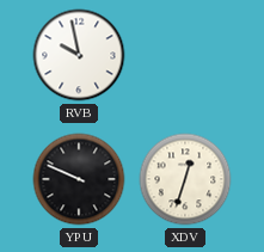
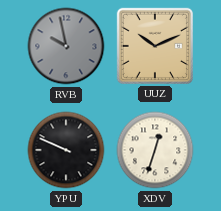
RVB dial: white -> grey (66, 46)
UUZ: none -> 10:11 (155, 46)
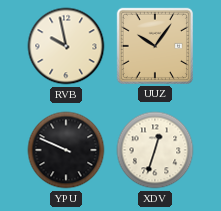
RVB dial: grey -> cream (66, 46)
UUZ: 10:11 -> 10:06 (155, 46)
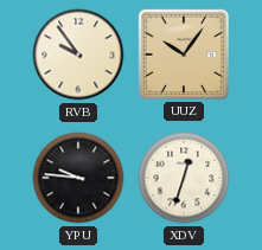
RVB: 9:58 -> 9:54 (78, 55)
YPU: 9:49 -> 9:46 (78, 178)
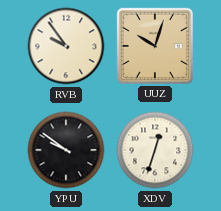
UUZ: 10:06 -> 10:03 (155, 46)
YPU: 9:46 -> 9:51 (66, 150)
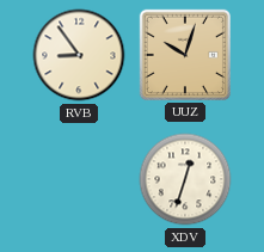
RVB: 9:54 -> 8:54 (79, 55)
YPU: 9:51 -> none (66, 150)
